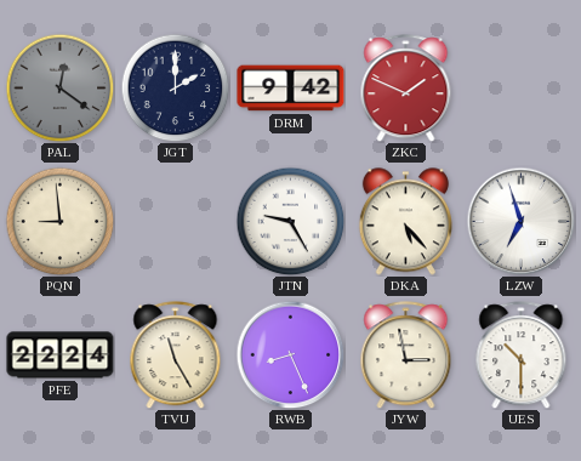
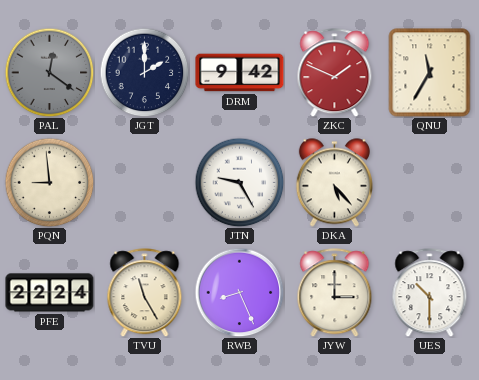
QNU: none -> 11:35 (430, 73)
LZW: 6:57 -> none (520, 221)
JYW: 2:58 -> 3:00 (335, 293)
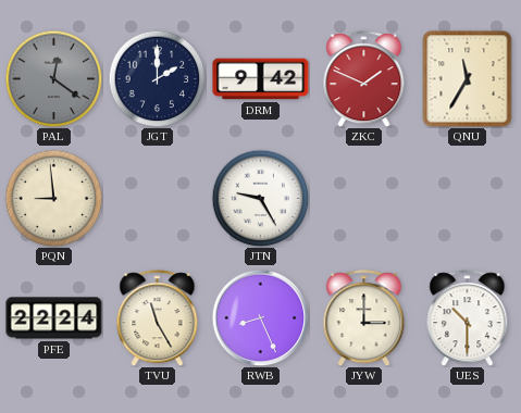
DKA: 5:23 -> none (334, 183)
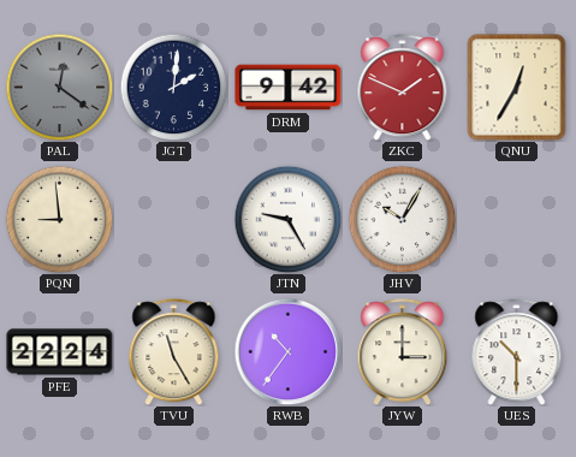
JGT: 2:00 -> 2:01 (173, 87)
QNU: 11:35 -> 12:35 (517, 88)
JHV: none -> 10:05 (402, 219)
RWB: 8:26 -> 10:36 (287, 351)
